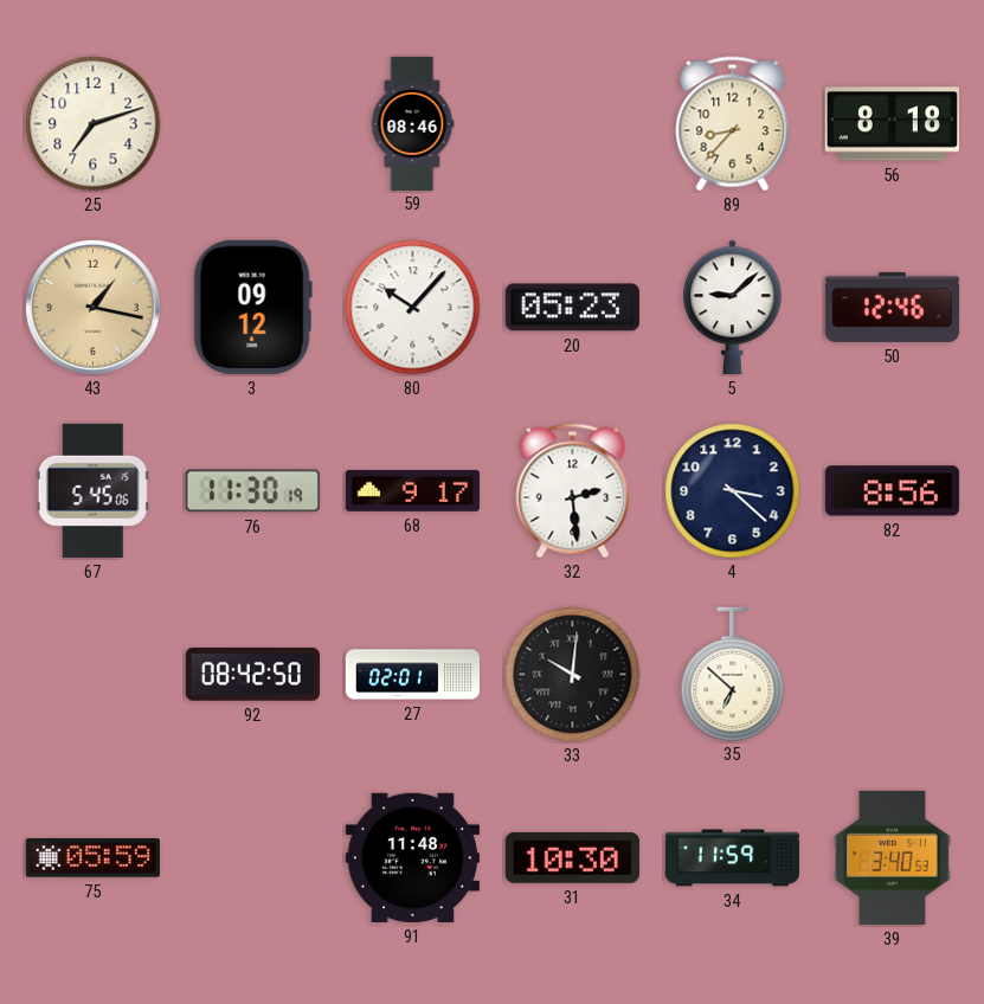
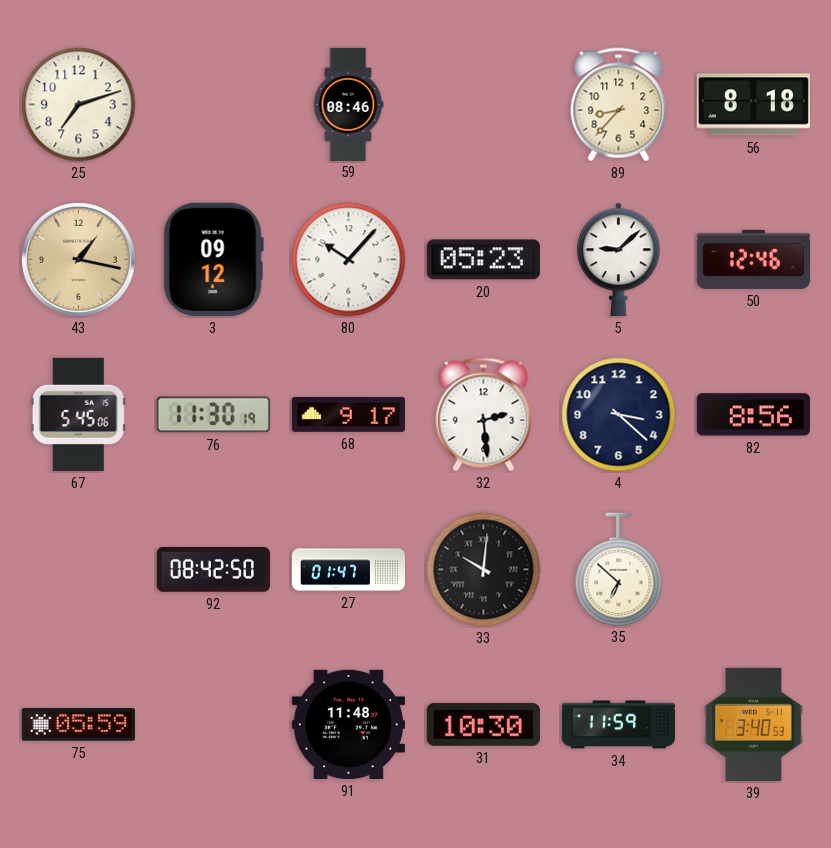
27: 02:01 -> 01:47 (348, 570)
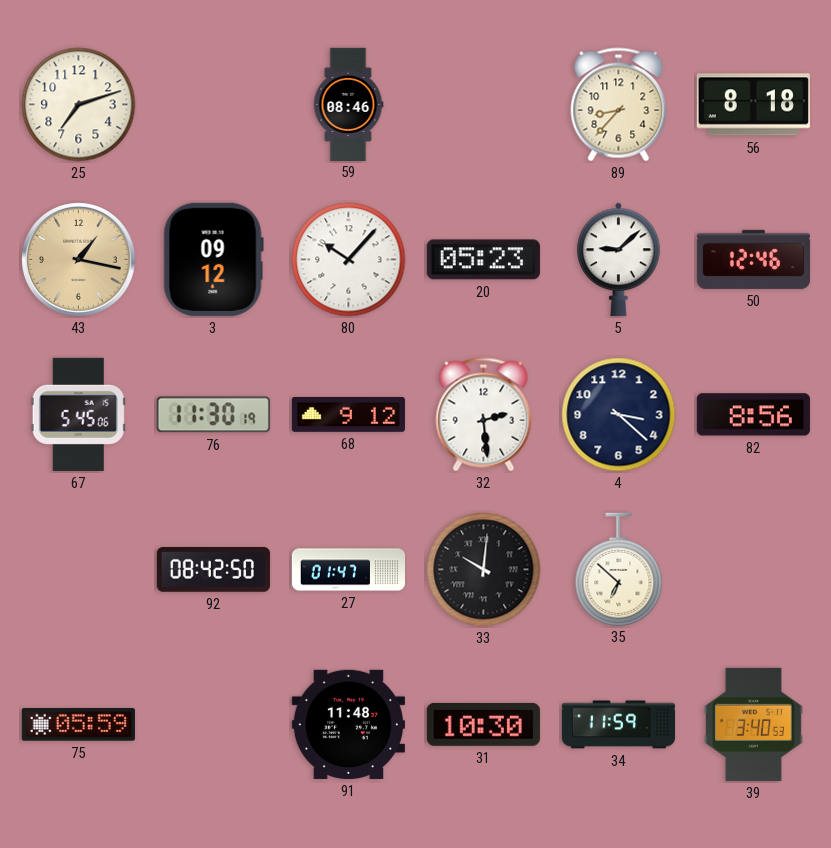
68: 9:17 -> 9:12 (348, 415)
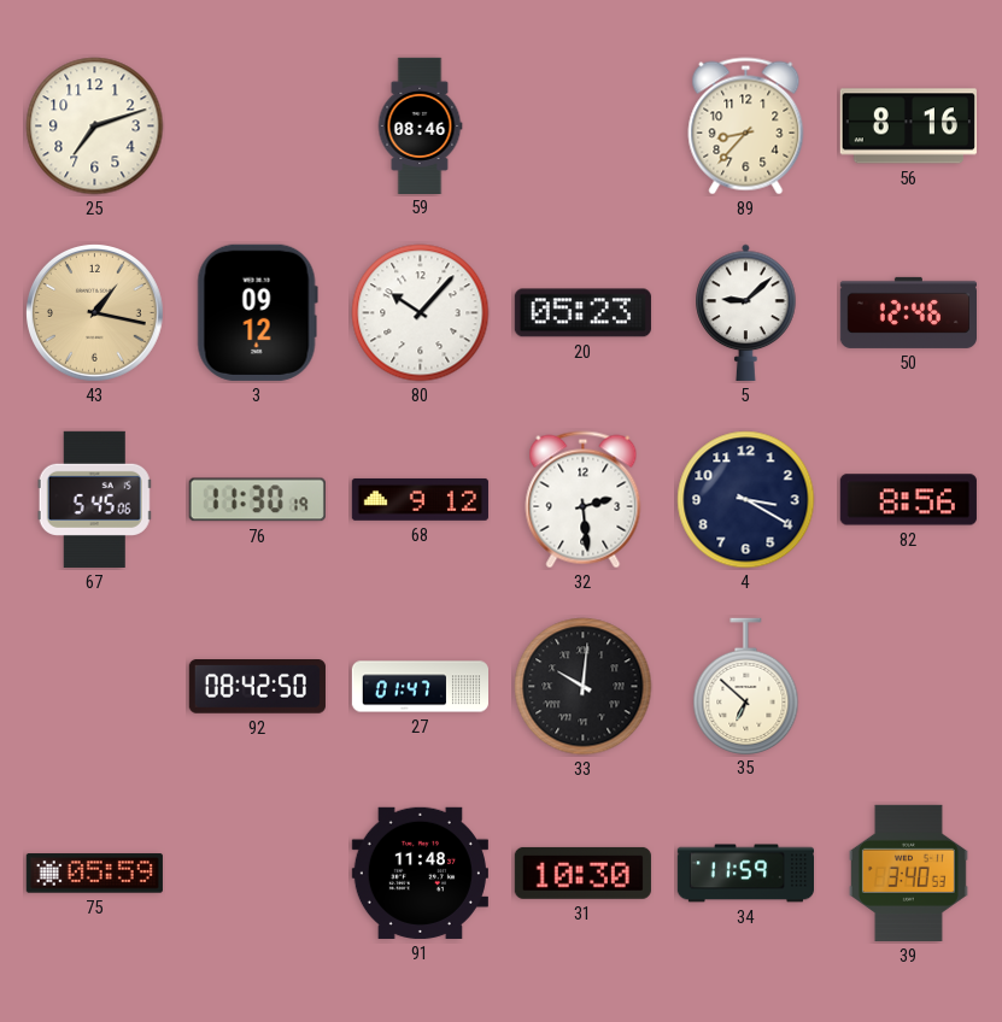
56: 8:18 -> 8:16 (908, 127)
4: 3:22 -> 3:20 (746, 500)
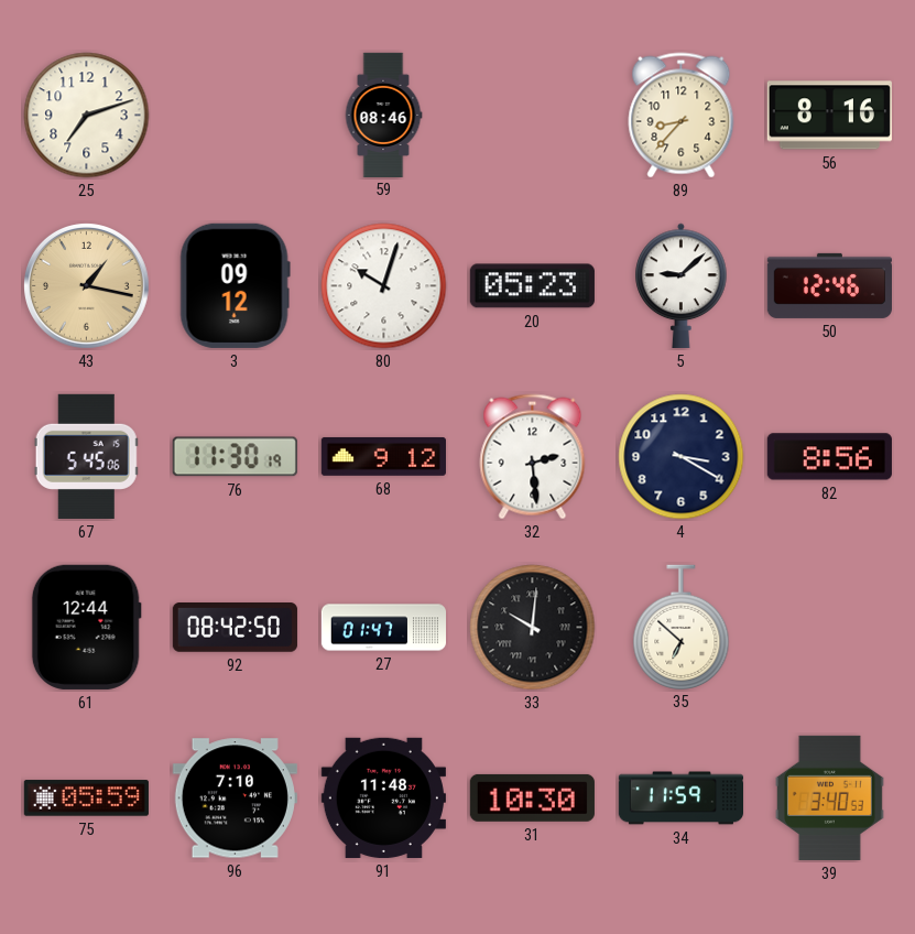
80: 10:07 -> 10:03 (384, 286)
61: none -> 12:44 (86, 627)
96: none -> 7:10 (235, 799)
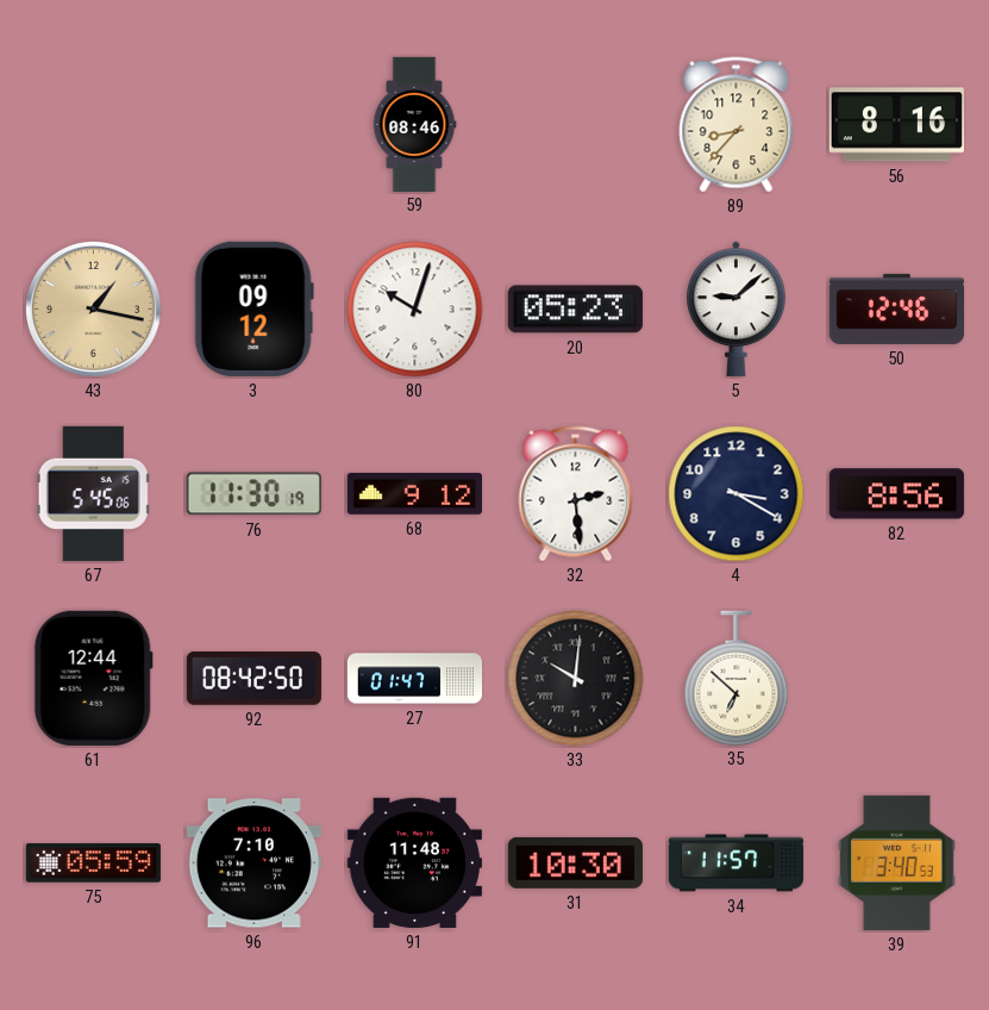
25: 7:12 -> none (87, 116)
34: 11:59 -> 11:57 (736, 864)
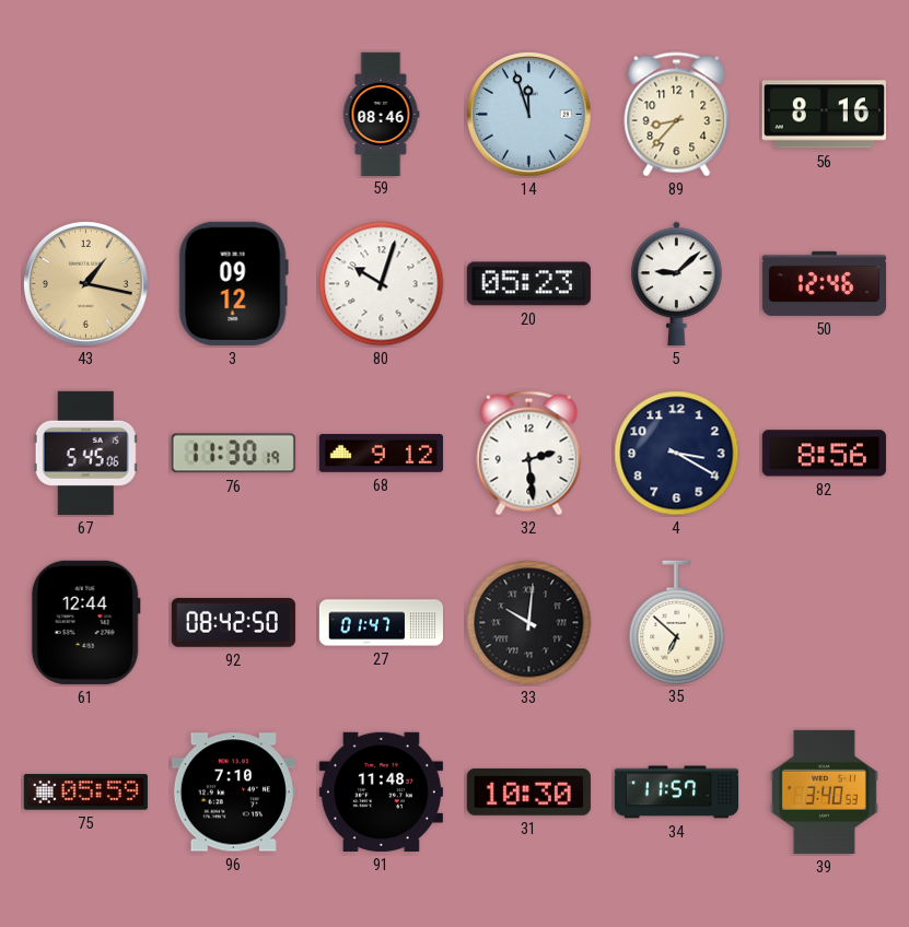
14: none -> 11:57 (529, 115)
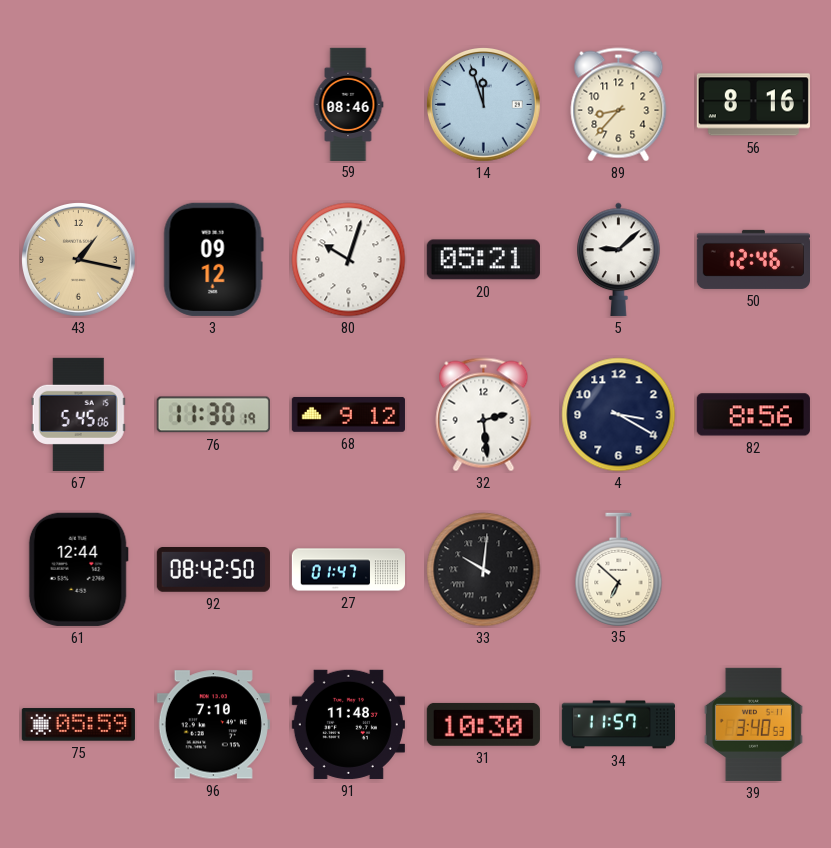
20: 05:23 -> 05:21 (483, 260)
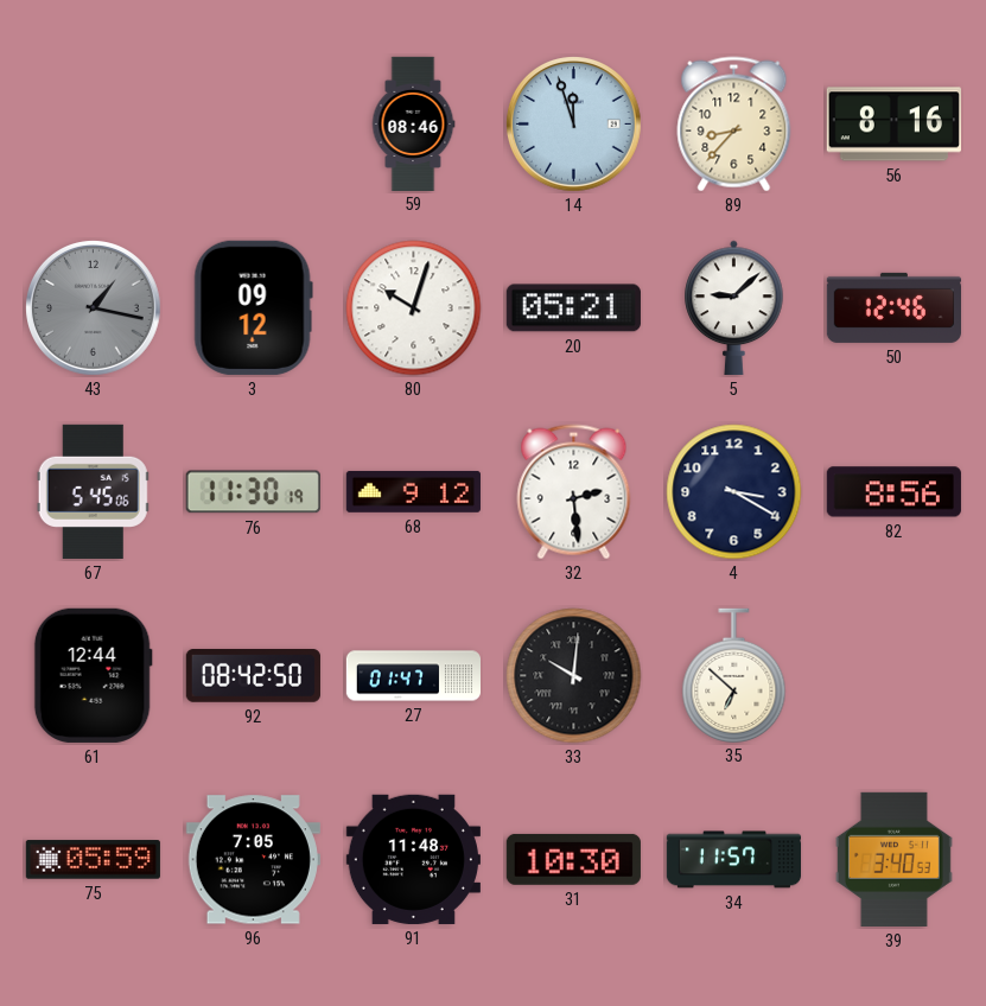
43 dial: champagne -> grey (94, 308)
96: 7:10 -> 7:05 (253, 860)
